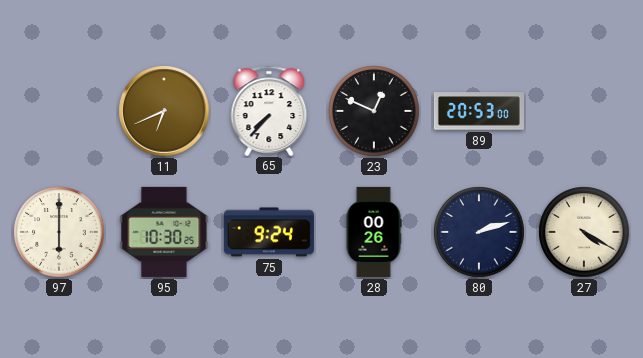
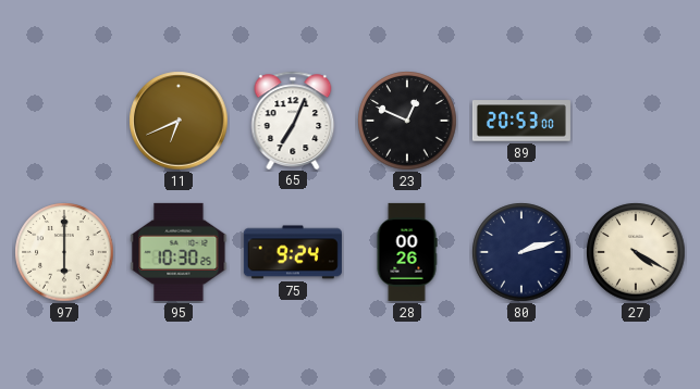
65: 7:37 -> 7:04 (293, 120)
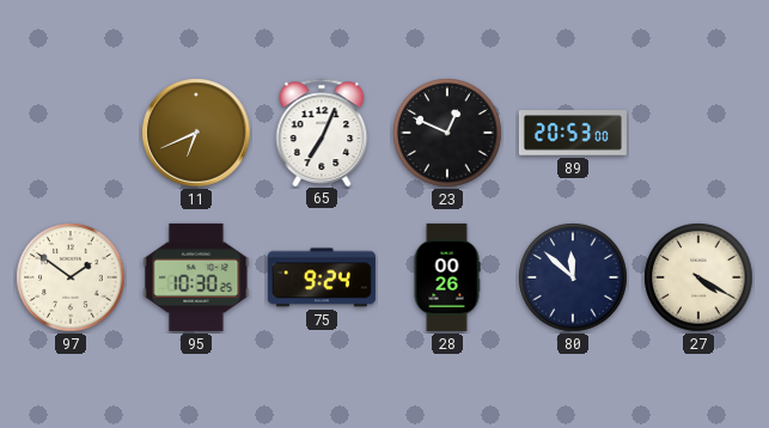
97: 6:00 -> 1:51 (71, 277)
80: 2:12 -> 11:52 (573, 277)
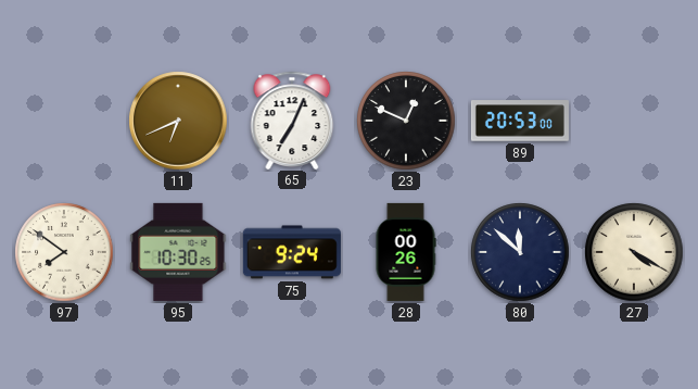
97: 1:51 -> 7:51 (64, 252)
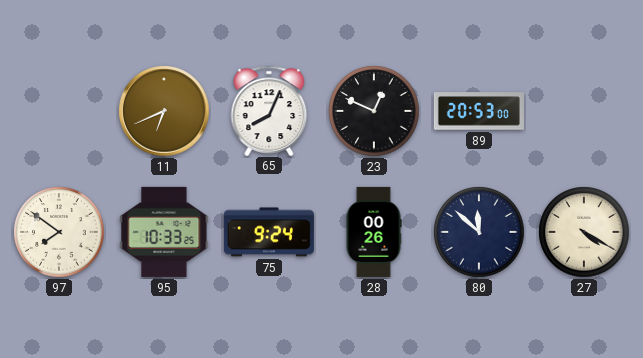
65: 7:04 -> 8:04 (269, 110)
95: 10:30 -> 10:33 (164, 232)
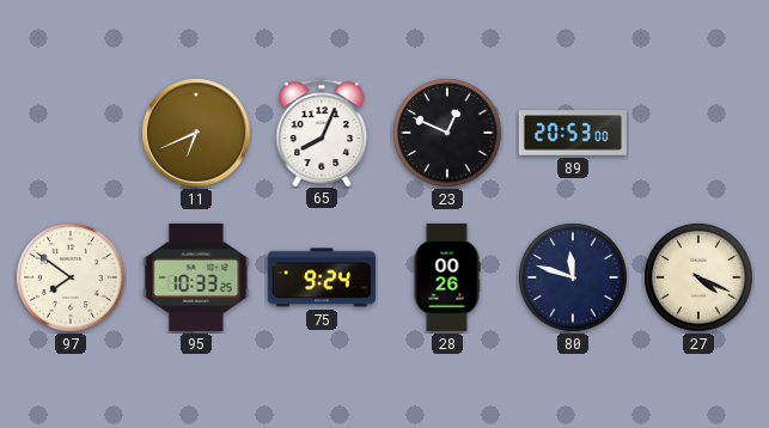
80: 11:52 -> 11:48 (573, 277)
27: 4:20 -> 4:19 (698, 277)
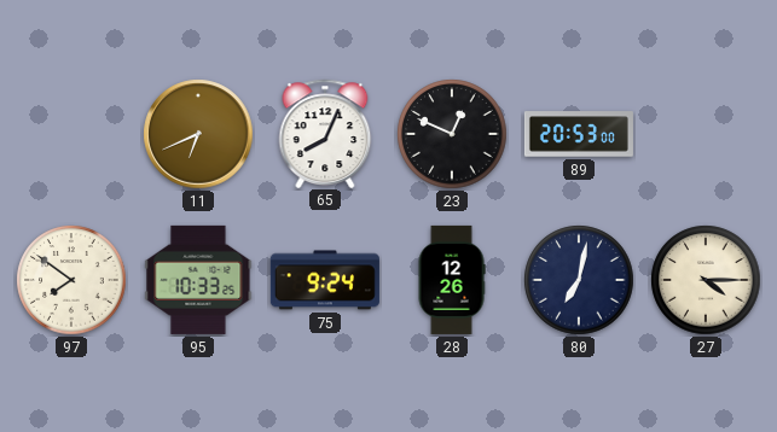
28: 00:26 -> 12:26 (452, 280)
80: 11:48 -> 7:02 (579, 280)
27: 4:19 -> 4:15 (706, 280)
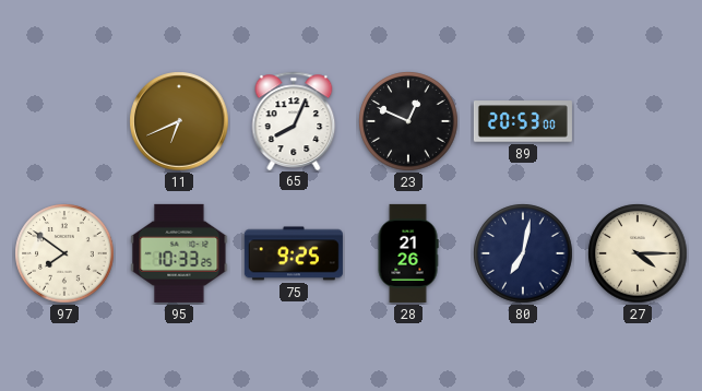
75: 9:24 -> 9:25 (294, 253)
28: 12:26 -> 21:26 (408, 253)
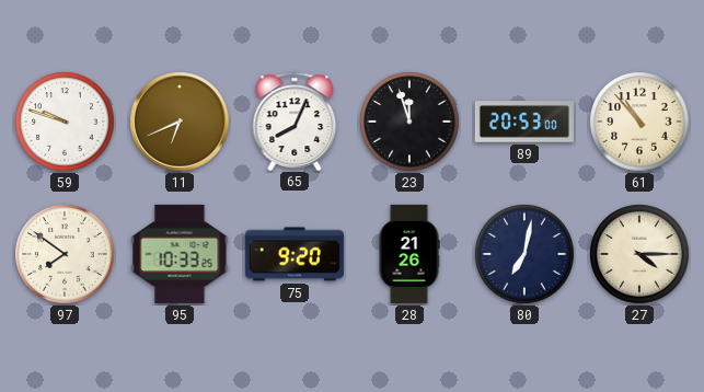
59: none -> 9:48 (65, 122)
23: 12:49 -> 11:57 (409, 122)
61: none -> 10:53 (639, 122)
75: 9:25 -> 9:20 (295, 254)
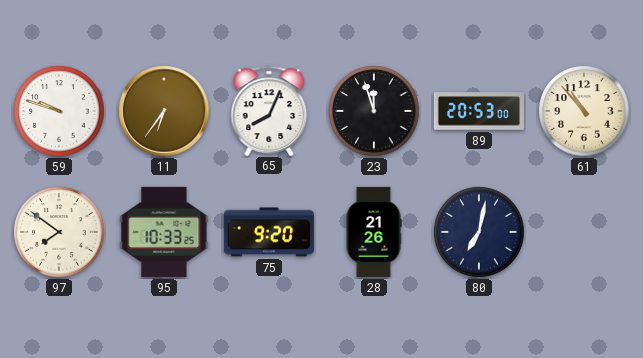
11: 6:41 -> 6:36 (164, 111)
27: 4:15 -> none (639, 254)
